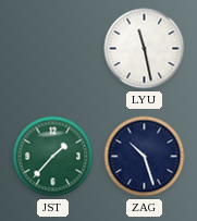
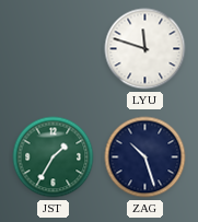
LYU: 11:28 -> 11:48 (145, 49)
JST: 1:37 -> 1:35 (54, 157)
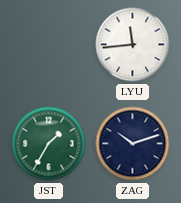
LYU: 11:48 -> 11:44 (133, 45)
ZAG: 10:27 -> 10:12 (133, 144)
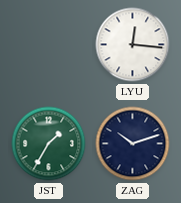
LYU: 11:44 -> 12:16 (133, 45)
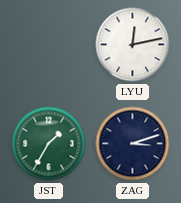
LYU: 12:16 -> 12:13 (133, 45)
ZAG: 10:12 -> 3:12 (133, 144)
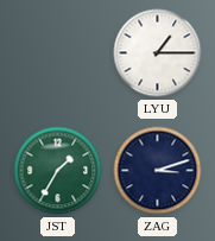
LYU: 12:13 -> 1:15 (158, 53)
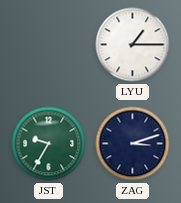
JST: 1:35 -> 9:35 (49, 144)
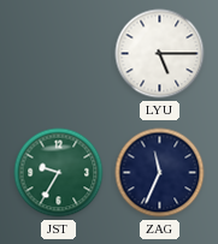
LYU: 1:15 -> 5:15 (160, 54)
ZAG: 3:12 -> 11:34 (160, 173)
